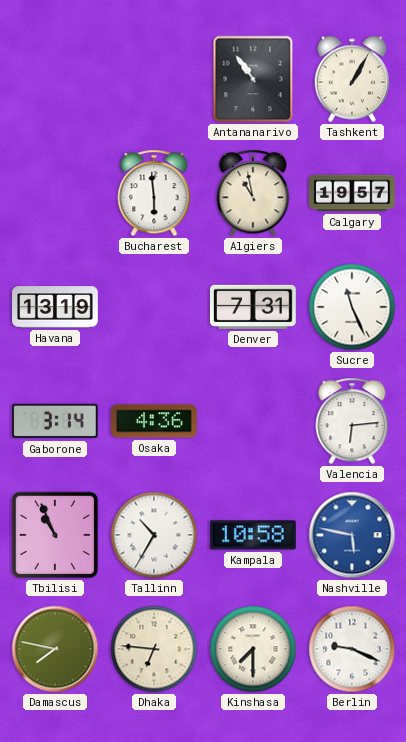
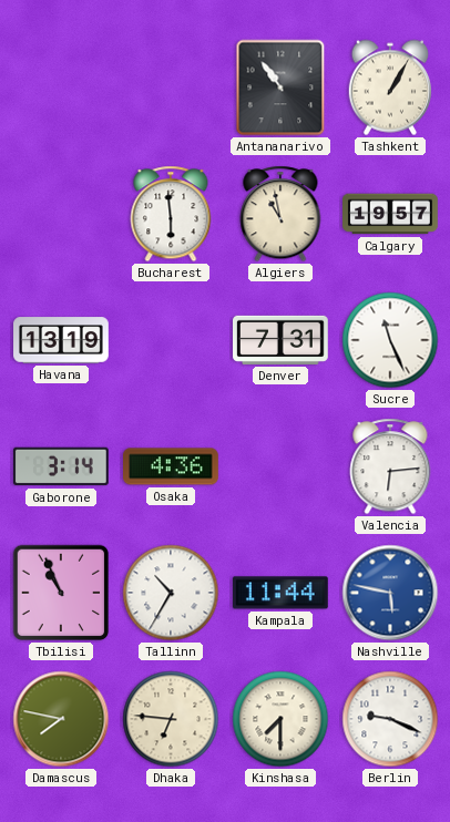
Kampala: 10:58 -> 11:44 (280, 593)
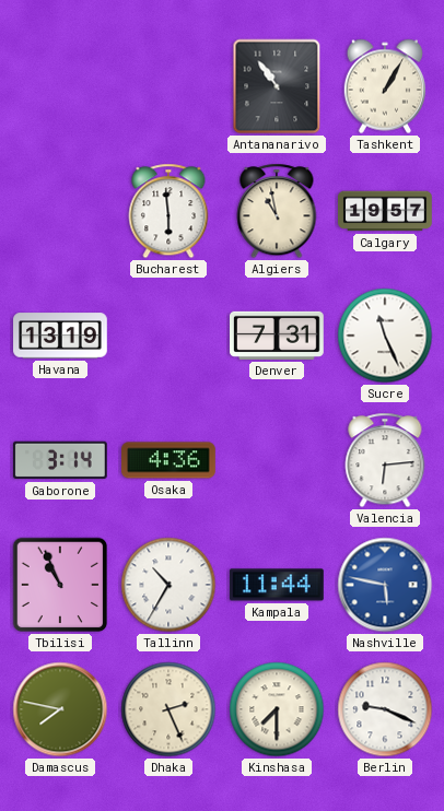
Dhaka: 6:46 -> 2:26 (168, 709)
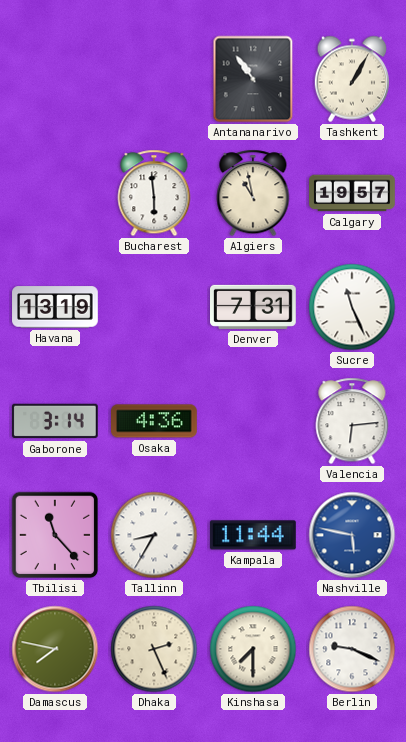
Tbilisi: 10:56 -> 11:23 (55, 535)
Tallinn: 10:35 -> 8:35 (154, 535)
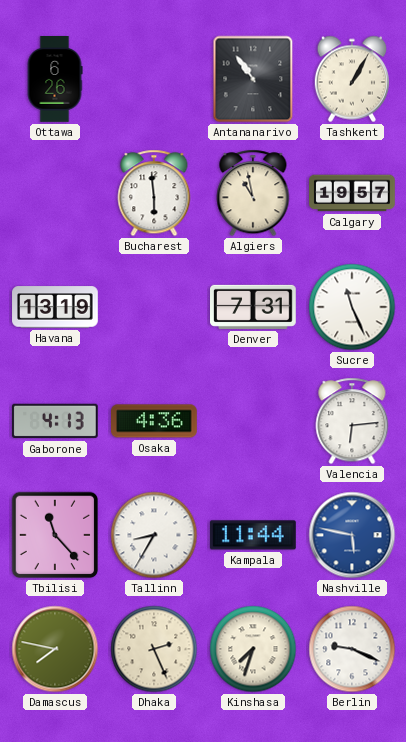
Ottawa: none -> 6:26 (55, 80)
Gaborone: 3:14 -> 4:13 (55, 421)
Kinshasa: 7:30 -> 7:33 (253, 649)
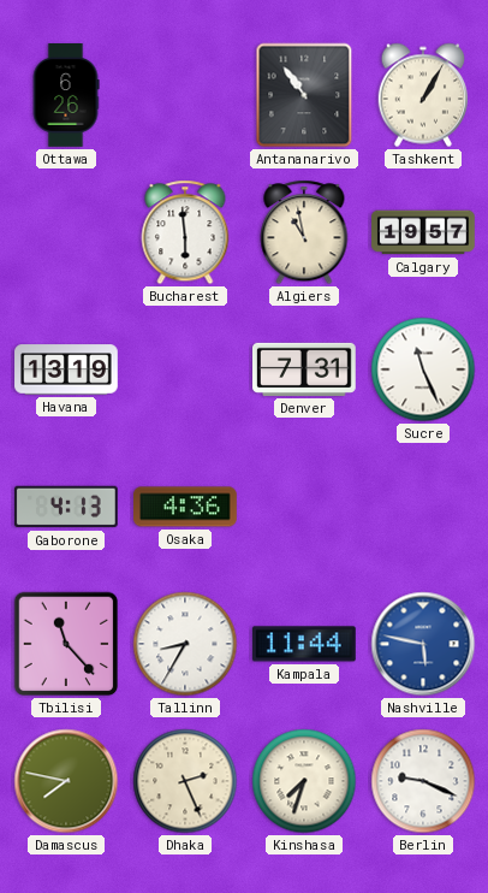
Valencia: 6:14 -> none (352, 421)
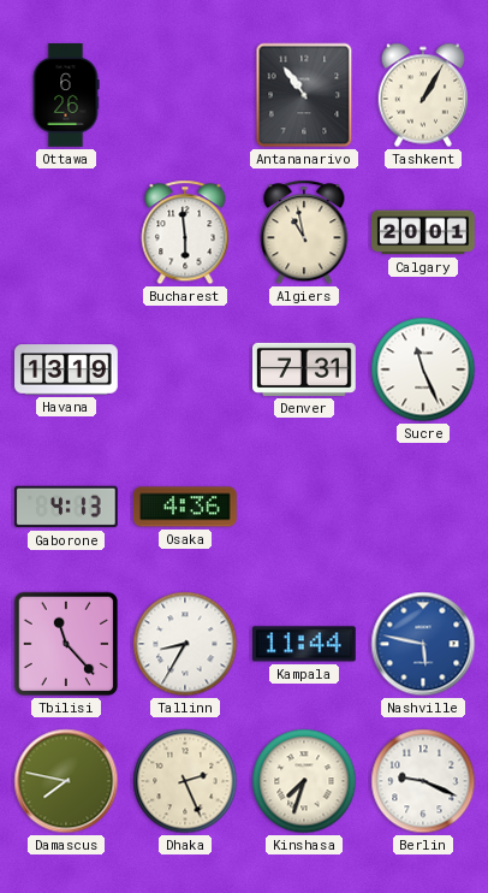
Calgary: 19:57 -> 20:01 (423, 232)
